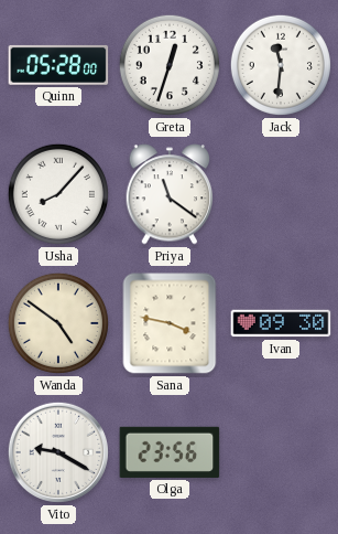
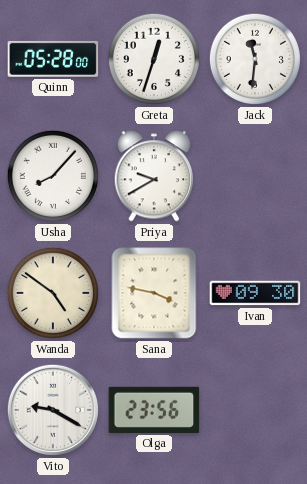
Priya: 11:21 -> 9:40 (154, 176)
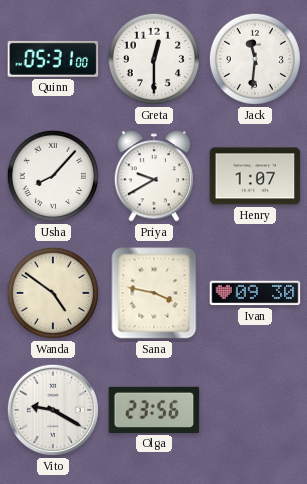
Quinn: 05:28 -> 05:31 (53, 59)
Greta: 12:33 -> 12:30 (154, 59)
Henry: none -> 1:07 (255, 176)
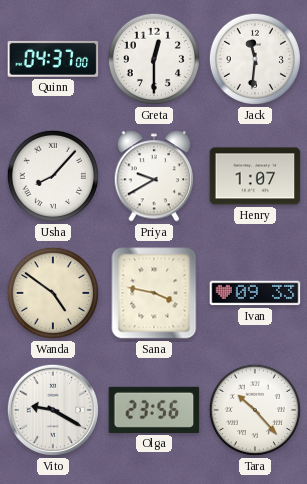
Quinn: 05:31 -> 04:37 (53, 59)
Ivan: 09:30 -> 09:33 (255, 293)
Tara: none -> 10:23 (255, 410)
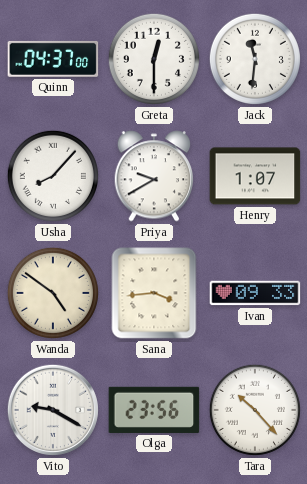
Sana: 3:47 -> 3:44 (154, 293)
